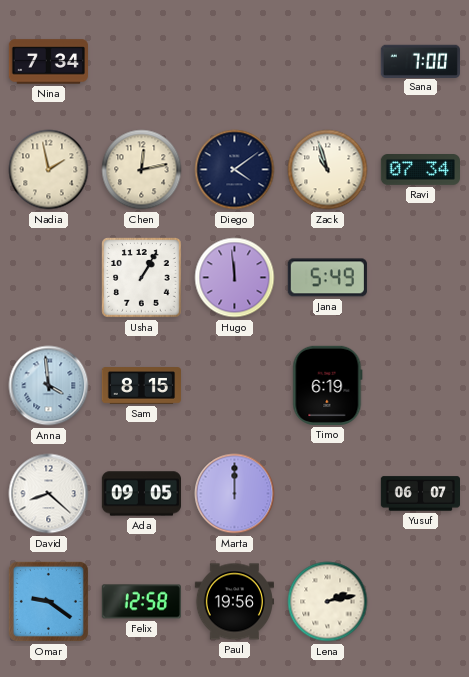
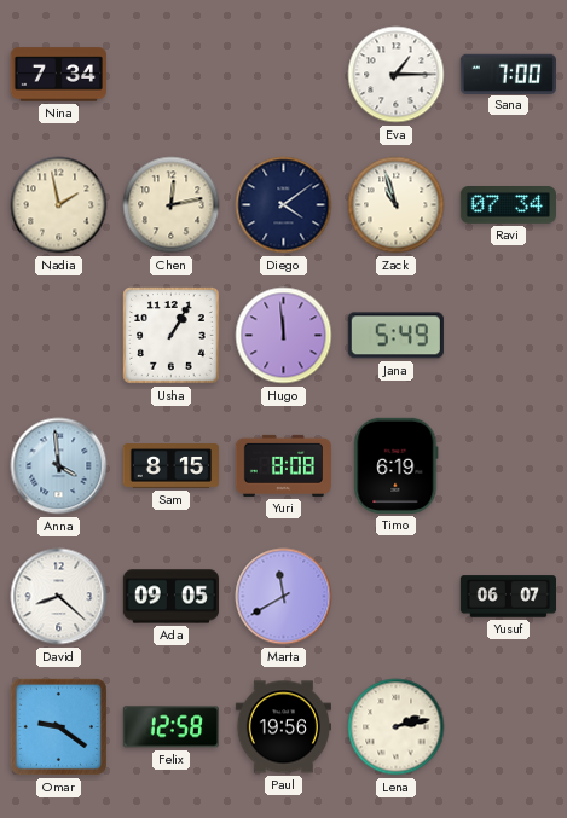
Eva: none -> 1:15 (397, 75)
Yuri: none -> 8:08 (283, 465)
Marta: 12:00 -> 11:40 (284, 597)
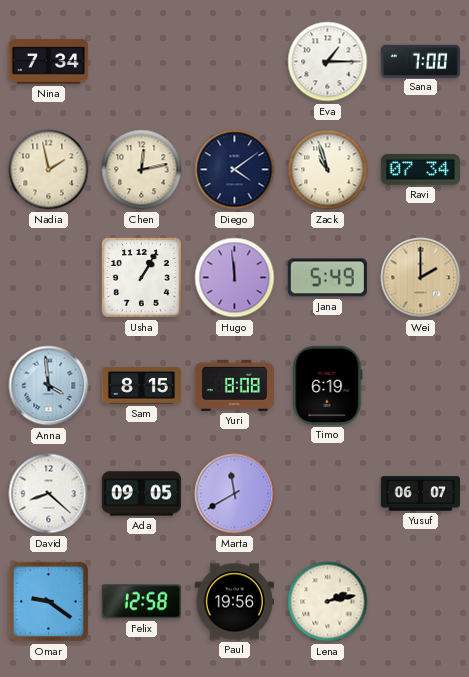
Wei: none -> 2:00 (421, 278)
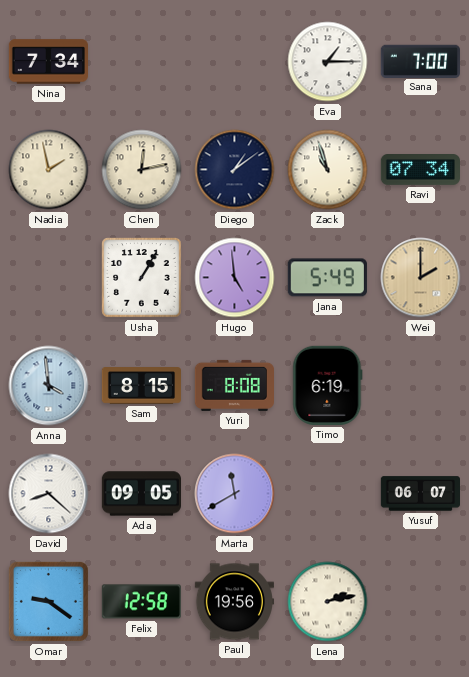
Diego: 4:09 -> 1:09 (235, 170)
Hugo: 11:59 -> 4:59 (235, 278)
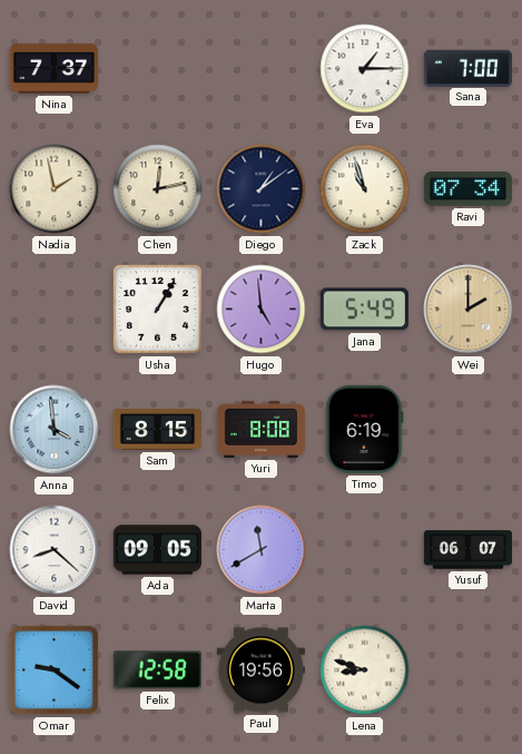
Nina: 7:34 -> 7:37 (53, 69)
Lena: 2:13 -> 8:48 (365, 670)
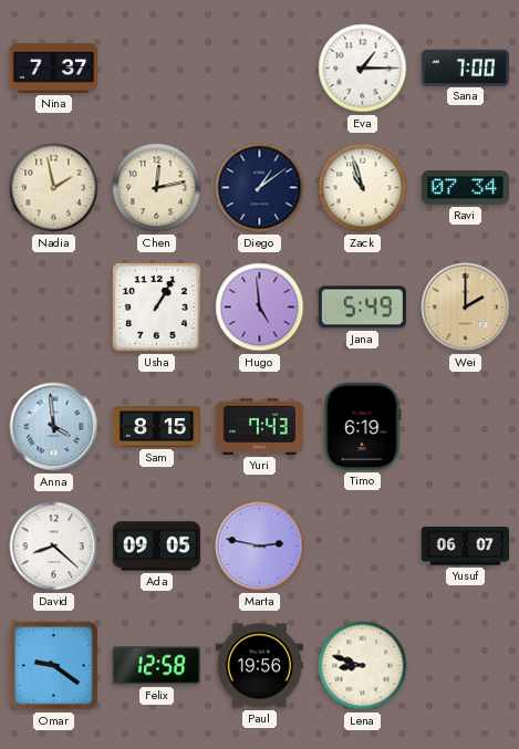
Yuri: 8:08 -> 7:43 (259, 426)
Marta: 11:40 -> 2:47 (260, 547)
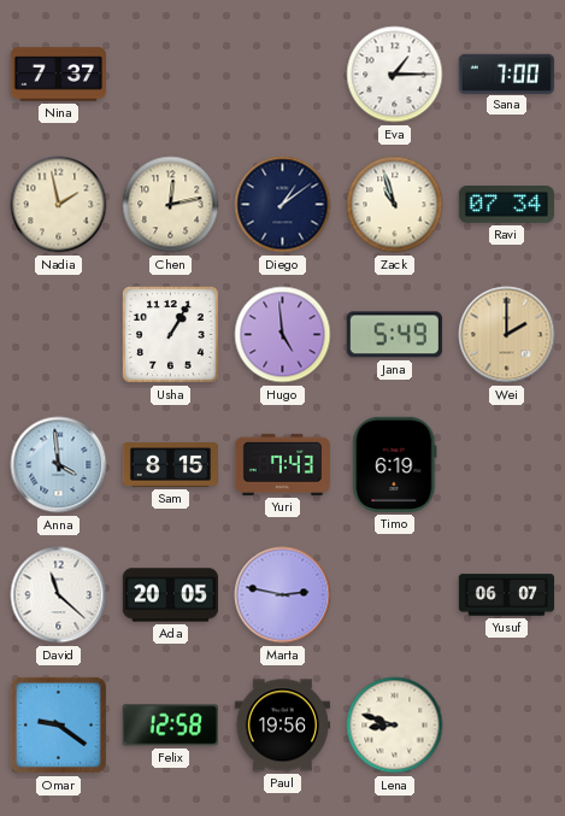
David: 8:22 -> 11:22 (59, 595)
Ada: 09:05 -> 20:05 (170, 595)
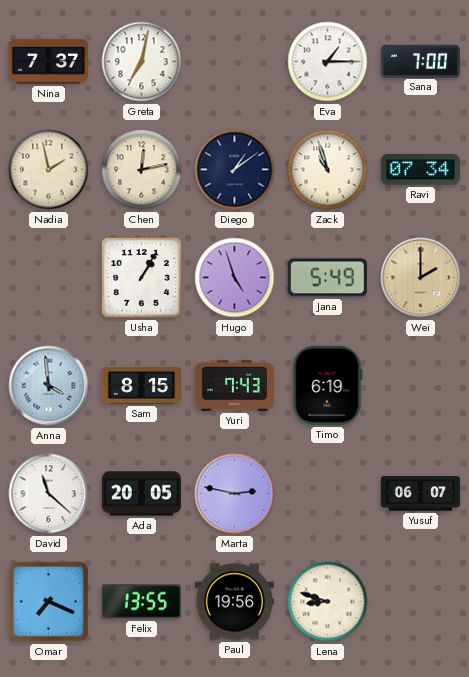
Greta: none -> 7:02 (142, 62)
Hugo: 4:59 -> 4:57 (235, 278)
Omar: 9:21 -> 7:19 (48, 601)
Felix: 12:58 -> 13:55 (141, 602)
